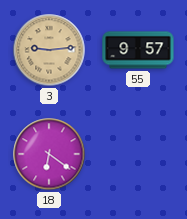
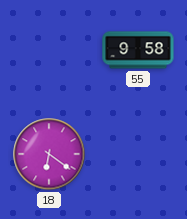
3: 9:14 -> none (49, 50)
55: 9:57 -> 9:58 (138, 50)
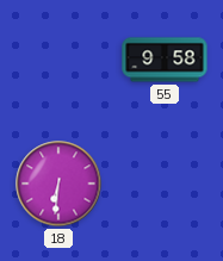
18: 6:21 -> 6:31 (58, 184)
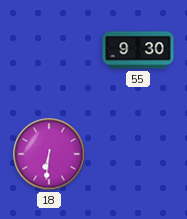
55: 9:58 -> 9:30 (138, 50)
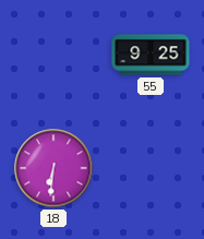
55: 9:30 -> 9:25 (151, 55)
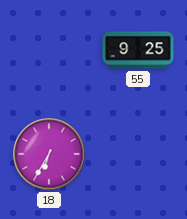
18: 6:31 -> 6:35 (49, 154)
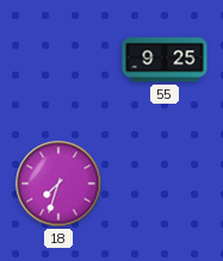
18: 6:35 -> 7:33 (58, 184)
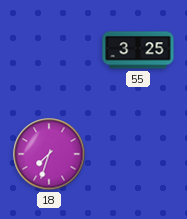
55: 9:25 -> 3:25 (138, 50)
